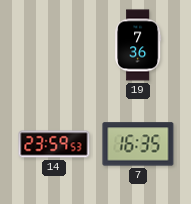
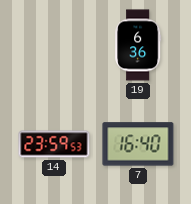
19: 7:36 -> 6:36 (138, 45)
7: 16:35 -> 16:40 (138, 144)
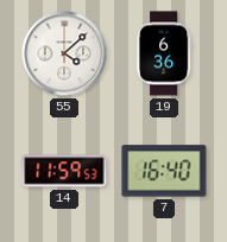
55: none -> 4:08 (64, 53)
14: 23:59 -> 11:59 (64, 171)
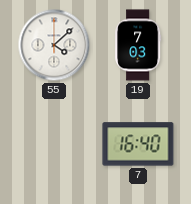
19: 6:36 -> 7:03 (138, 45)
14: 11:59 -> none (64, 171)
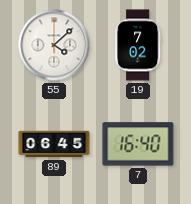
19: 7:03 -> 7:02 (138, 45)
89: none -> 06:45 (54, 144)
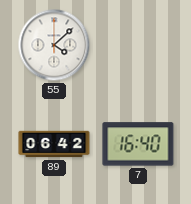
19: 7:02 -> none (138, 45)
89: 06:45 -> 06:42 (54, 144)
